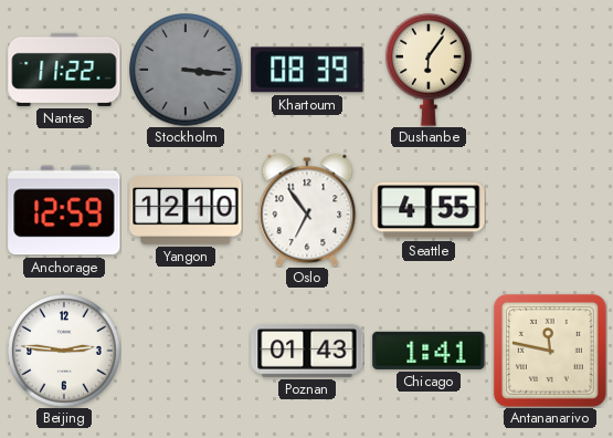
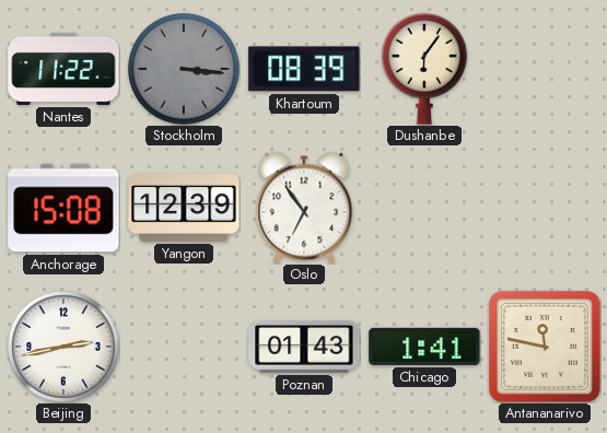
Anchorage: 12:59 -> 15:08 (63, 208)
Yangon: 12:10 -> 12:39 (184, 209)
Seattle: 4:55 -> none (429, 210)
Beijing: 2:46 -> 2:43 (63, 347)
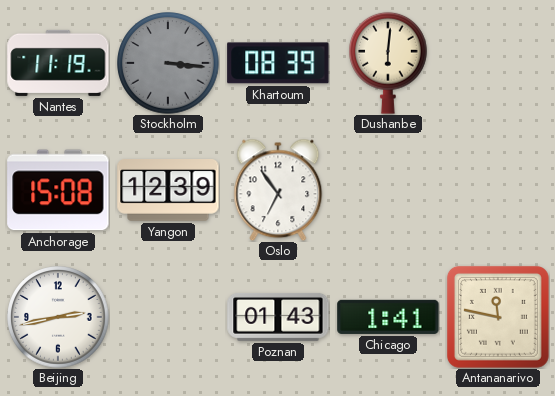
Nantes: 11:22 -> 11:19 (58, 63)
Dushanbe: 6:06 -> 6:01 (389, 63)
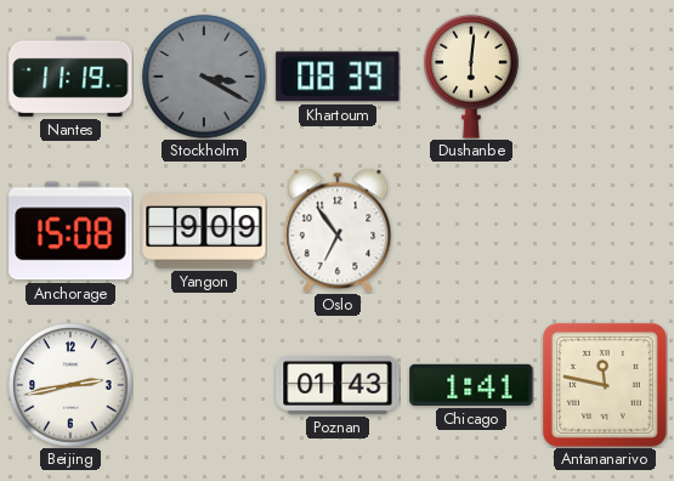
Stockholm: 3:16 -> 3:20 (204, 77)
Yangon: 12:39 -> 9:09 (204, 232)
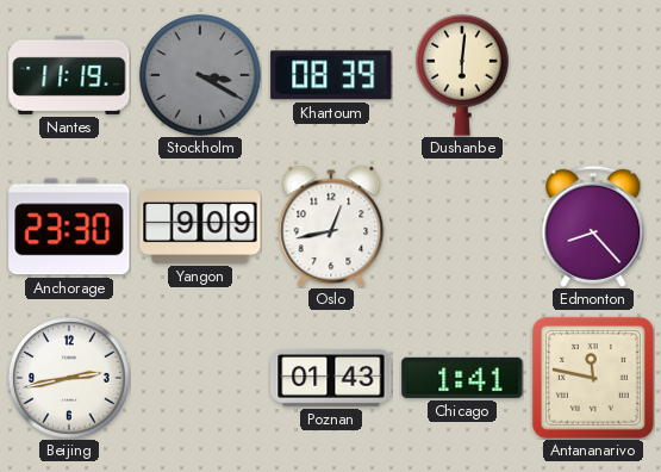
Anchorage: 15:08 -> 23:30 (69, 226)
Oslo: 6:54 -> 12:43 (331, 226)
Edmonton: none -> 8:23 (593, 226)
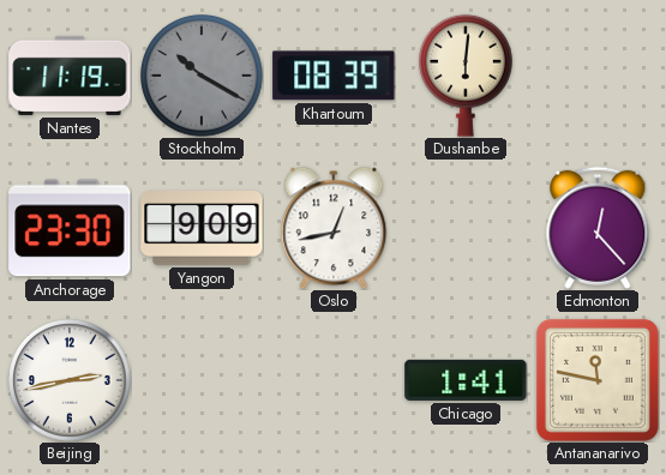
Stockholm: 3:20 -> 10:20 (202, 76)
Edmonton: 8:23 -> 12:23 (598, 228)
Poznan: 01:43 -> none (331, 378)
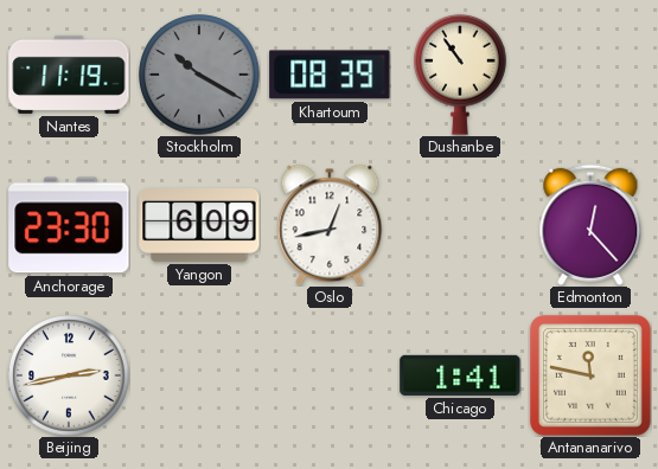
Dushanbe: 6:01 -> 10:54 (461, 75)
Yangon: 9:09 -> 6:09 (199, 226)
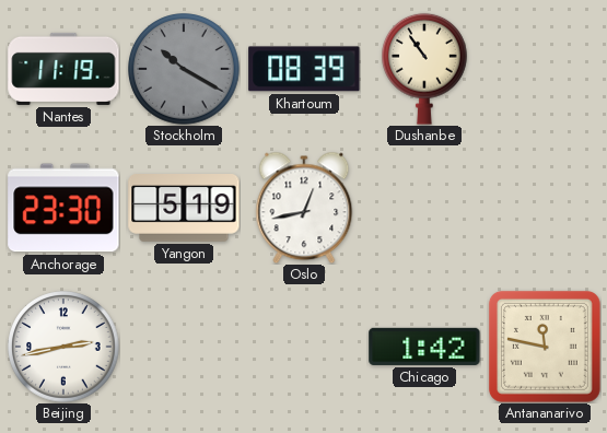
Yangon: 6:09 -> 5:19 (184, 209)
Edmonton: 12:23 -> none (590, 225)
Chicago: 1:41 -> 1:42 (424, 347)
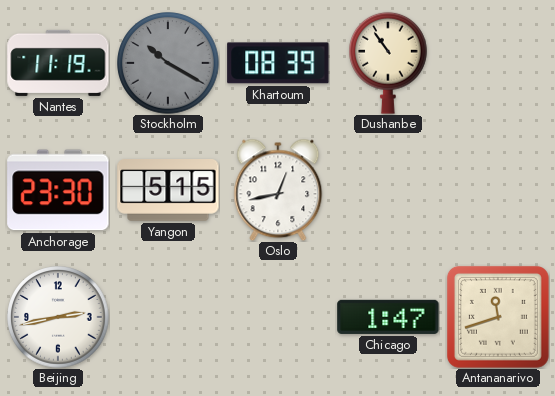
Yangon: 5:19 -> 5:15 (168, 191)
Chicago: 1:42 -> 1:47 (388, 317)
Antananarivo: 11:47 -> 11:42 (498, 317)
